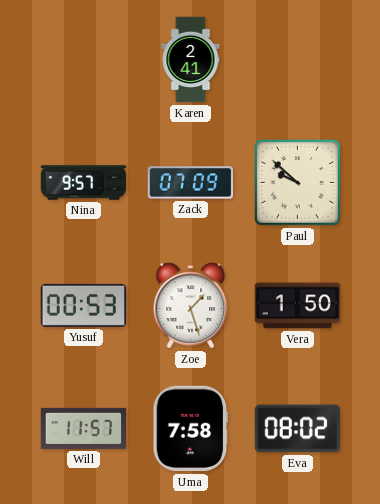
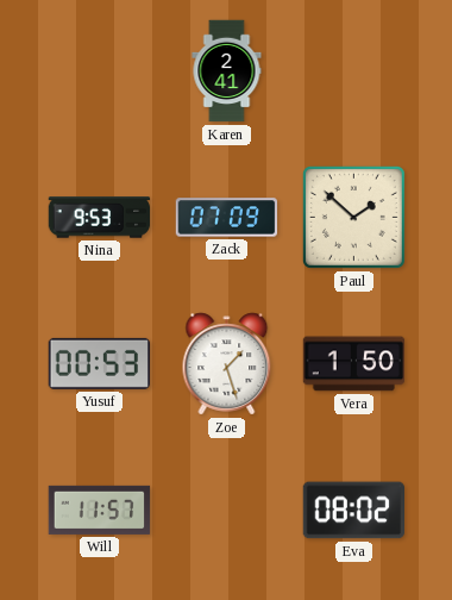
Nina: 9:57 -> 9:53 (100, 218)
Paul: 9:52 -> 1:52 (353, 217)
Uma: 7:58 -> none (191, 429)
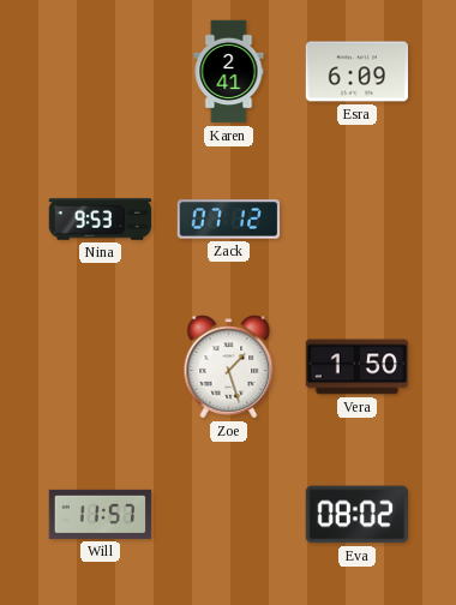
Esra: none -> 6:09 (358, 72)
Zack: 07:09 -> 07:12 (229, 220)
Paul: 1:52 -> none (353, 217)
Yusuf: 00:53 -> none (99, 363)
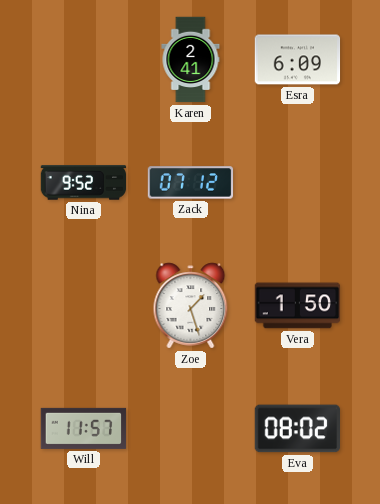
Nina: 9:53 -> 9:52 (84, 183)
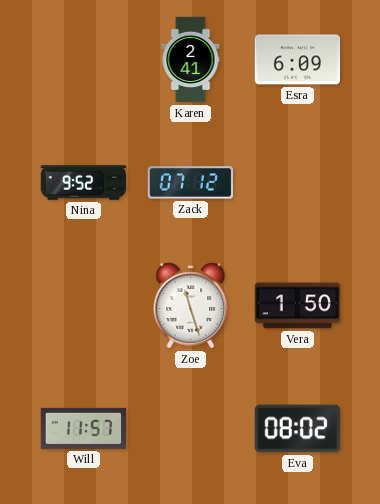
Zoe: 1:27 -> 11:27 (191, 306)
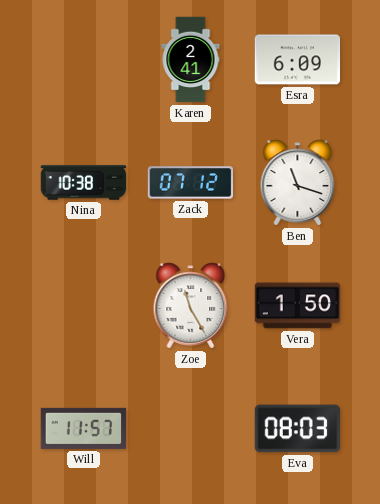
Nina: 9:52 -> 10:38 (84, 183)
Ben: none -> 11:18 (298, 183)
Zoe: 11:27 -> 11:25 (191, 306)
Eva: 08:02 -> 08:03 (297, 429)
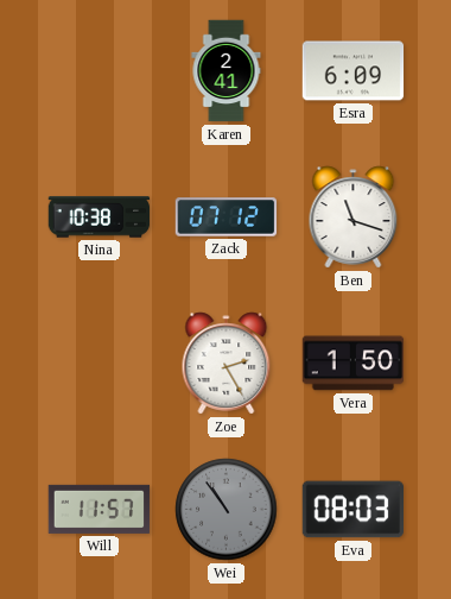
Zoe: 11:25 -> 2:25 (227, 364)
Wei: none -> 10:54 (227, 510)
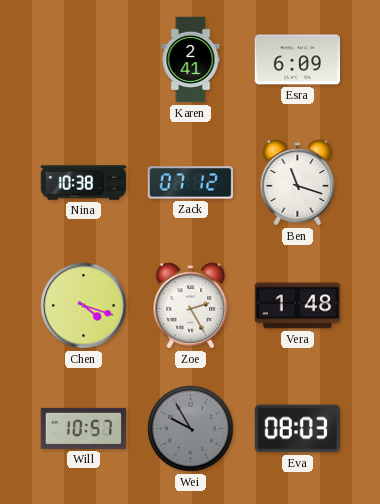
Chen: none -> 4:18 (84, 306)
Vera: 1:50 -> 1:48 (298, 306)
Will: 11:57 -> 10:57 (84, 428)
Wei: 10:54 -> 9:55 (191, 429)
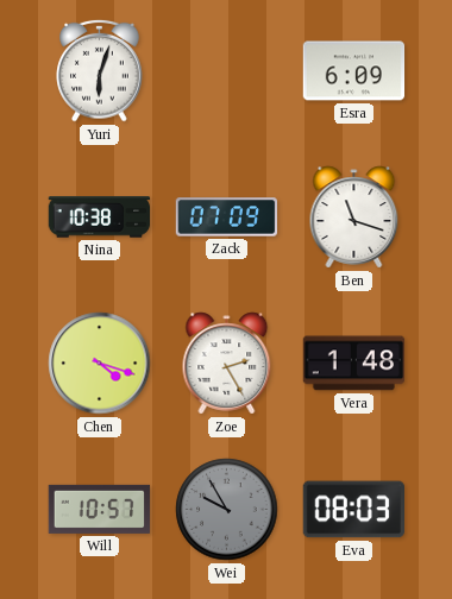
Yuri: none -> 6:03 (100, 70)
Karen: 2:41 -> none (191, 60)
Zack: 07:12 -> 07:09 (227, 217)
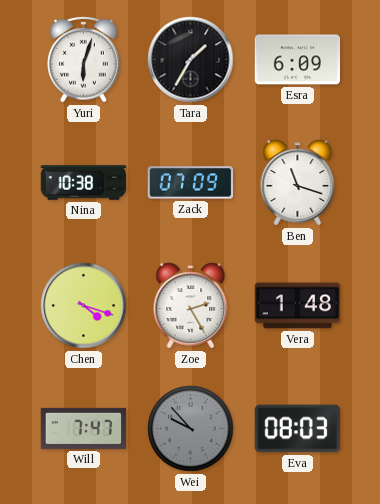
Tara: none -> 1:35 (191, 60)
Will: 10:57 -> 7:47 (84, 428)
Wei: 9:55 -> 9:53 (191, 429)
